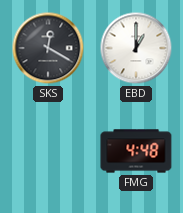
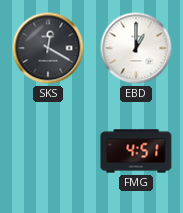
FMG: 4:48 -> 4:51 (136, 151)
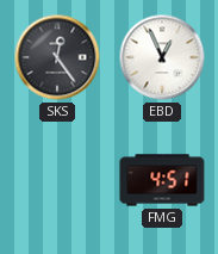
SKS: 12:20 -> 12:24 (57, 57)
EBD: 1:00 -> 12:56 (162, 57)
